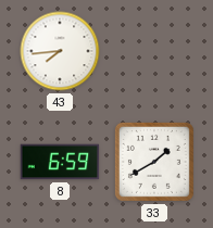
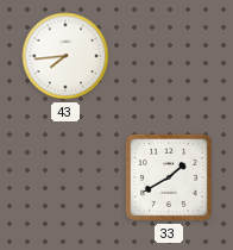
8: 6:59 -> none (60, 162)
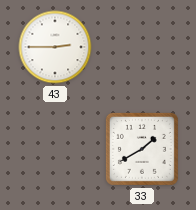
43: 7:44 -> 2:45 (55, 47)
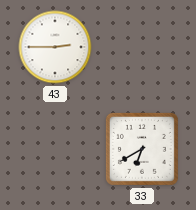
33: 1:40 -> 6:40 (142, 149)
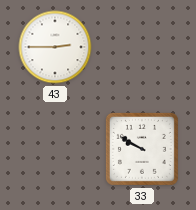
33: 6:40 -> 9:50 (142, 149)
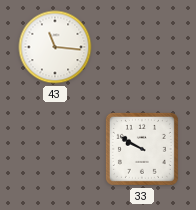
43: 2:45 -> 11:16 (55, 47)
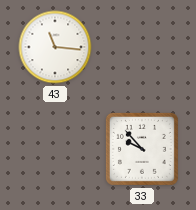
33: 9:50 -> 9:53 (142, 149)
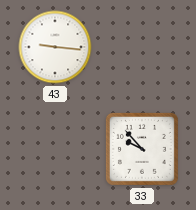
43: 11:16 -> 9:16 (55, 47)
